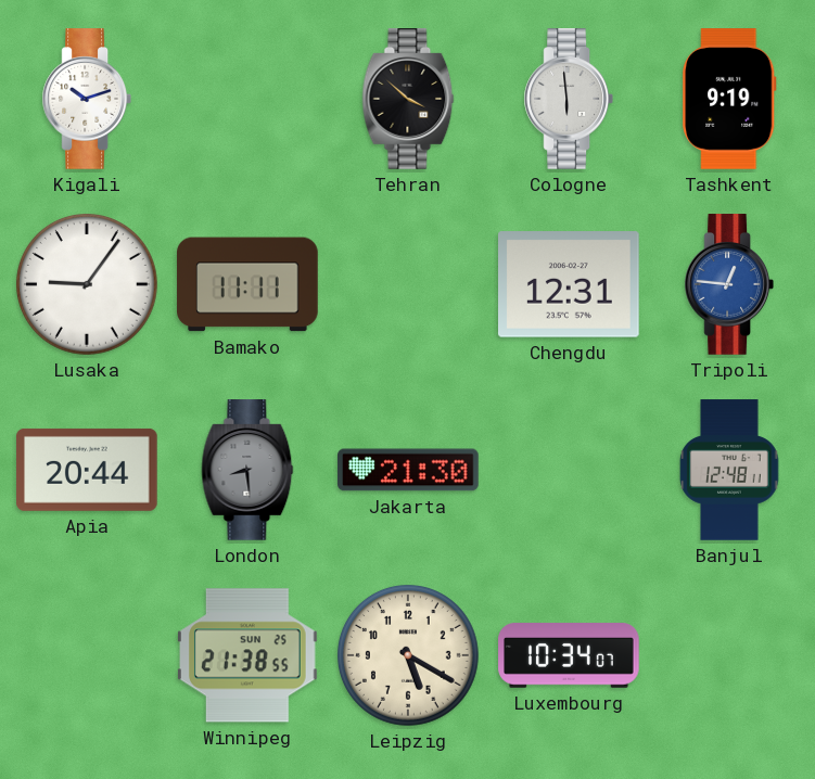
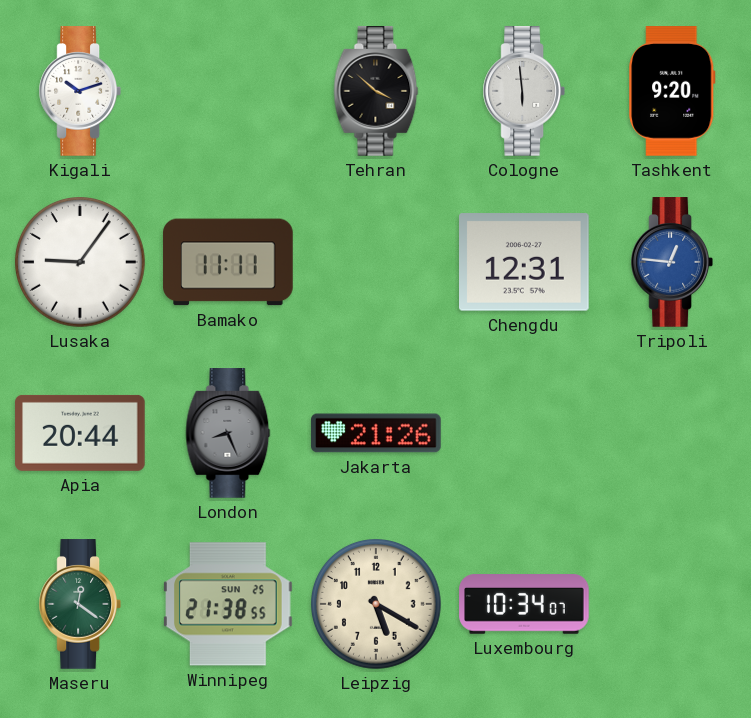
Tashkent: 9:19 -> 9:20 (672, 91)
London: 8:29 -> 8:26 (228, 433)
Jakarta: 21:30 -> 21:26 (376, 433)
Banjul: 12:48 -> none (729, 470)
Maseru: none -> 12:21 (79, 604)
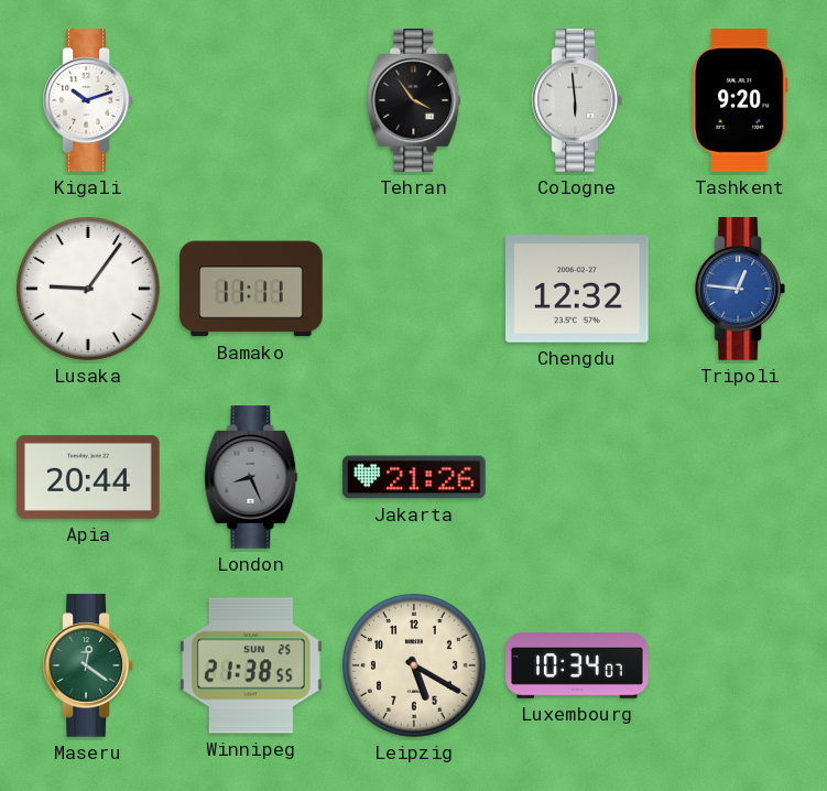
Tehran: 3:52 -> 3:54 (414, 100)
Chengdu: 12:31 -> 12:32 (578, 289)
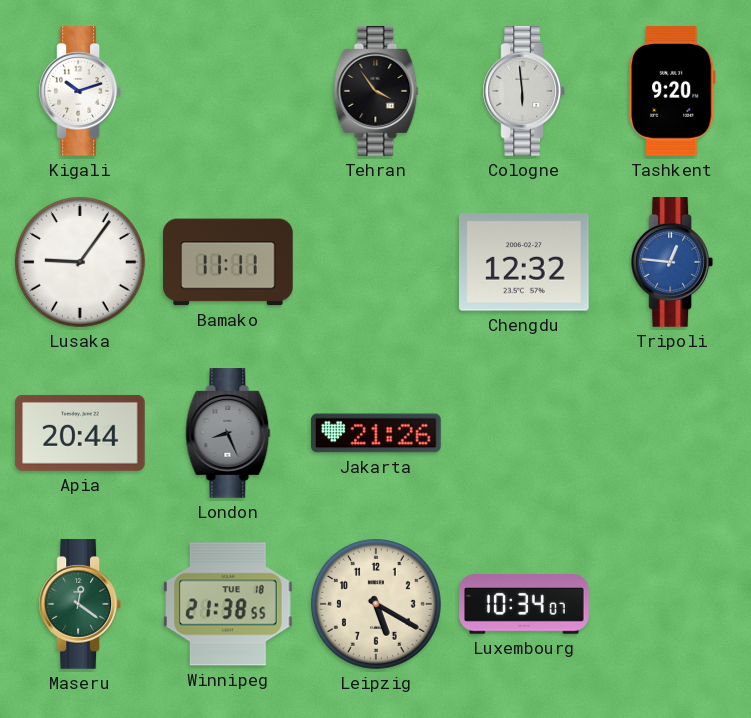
Winnipeg date: SUN 25 -> TUE 18 (229, 604)
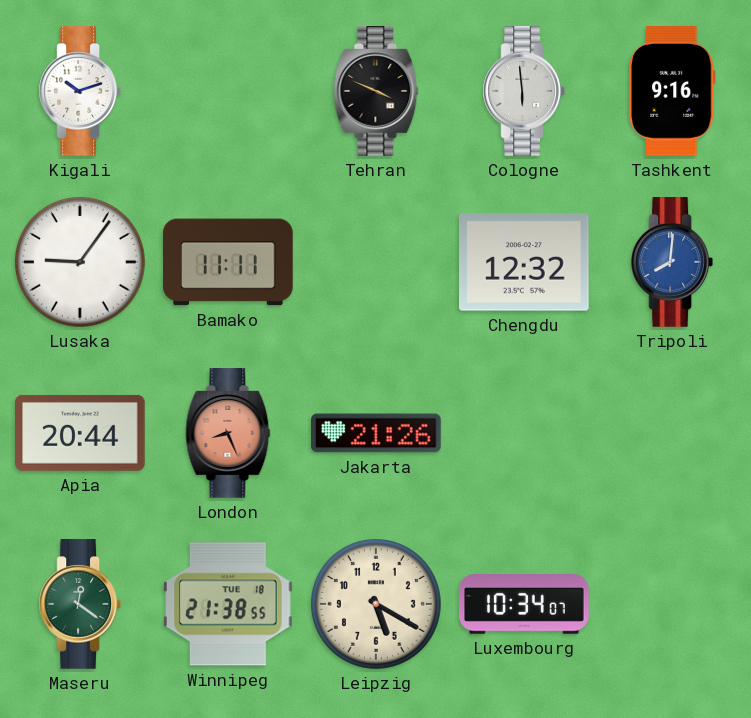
Tehran: 3:54 -> 3:49 (376, 91)
Tashkent: 9:20 -> 9:16 (672, 91)
Tripoli: 12:46 -> 8:01 (671, 262)
London dial: grey -> salmon (228, 433)
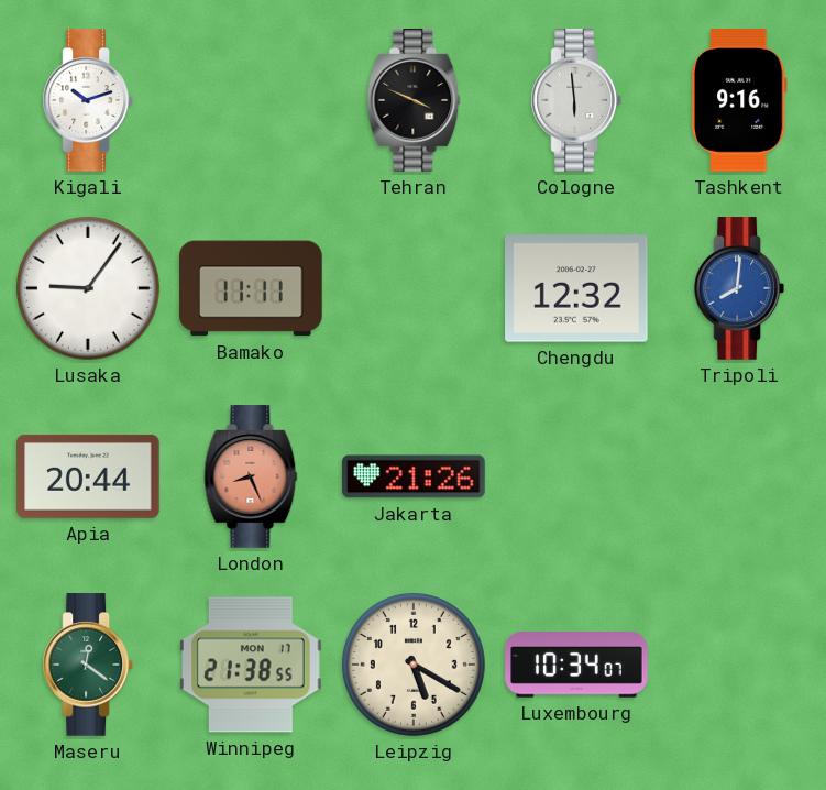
Winnipeg date: TUE 18 -> MON 17 (252, 665)
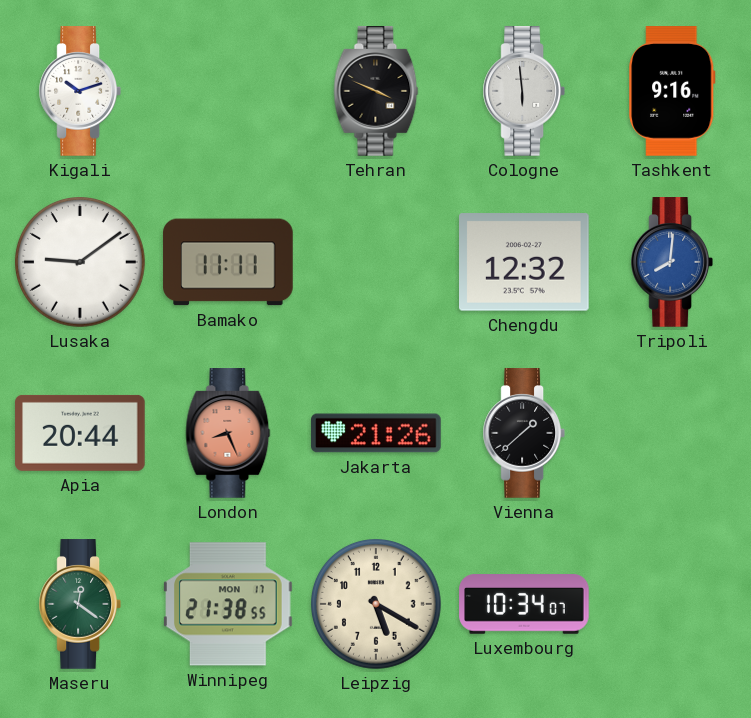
Lusaka: 9:06 -> 9:09 (81, 263)
Vienna: none -> 1:38 (523, 433)
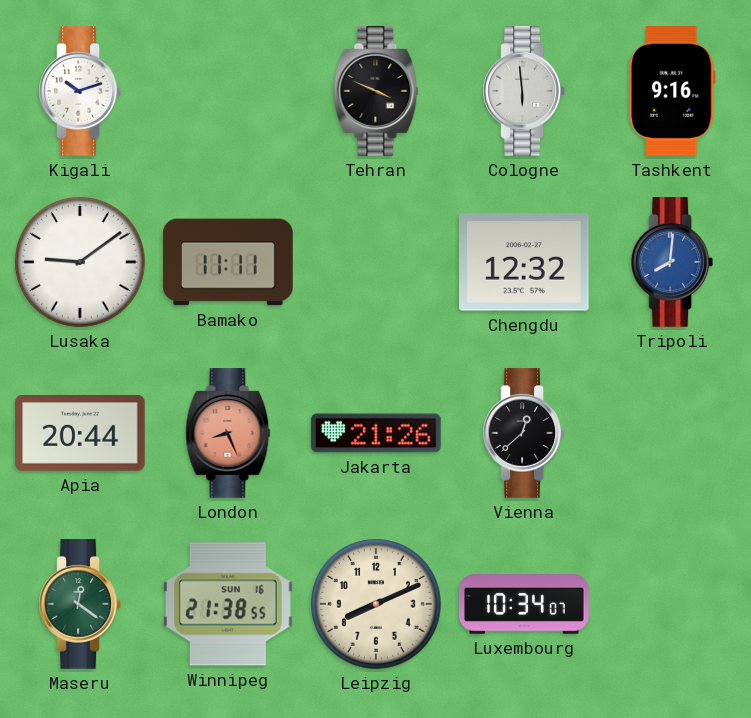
Vienna: 1:38 -> 12:38 (523, 433)
Winnipeg date: MON 17 -> SUN 16 (229, 604)
Leipzig: 5:20 -> 8:11 (377, 605)
